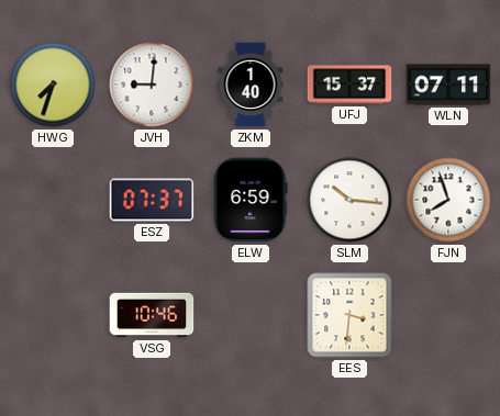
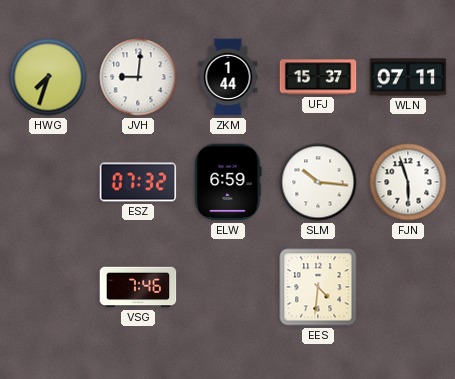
ZKM: 1:40 -> 1:44 (228, 77)
ESZ: 07:37 -> 07:32 (138, 182)
FJN: 7:57 -> 5:57 (408, 182)
VSG: 10:46 -> 7:46 (138, 287)
EES: 3:31 -> 4:31 (318, 287)
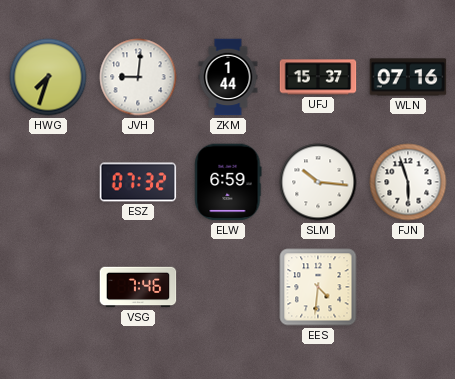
WLN: 07:11 -> 07:16 (408, 77)
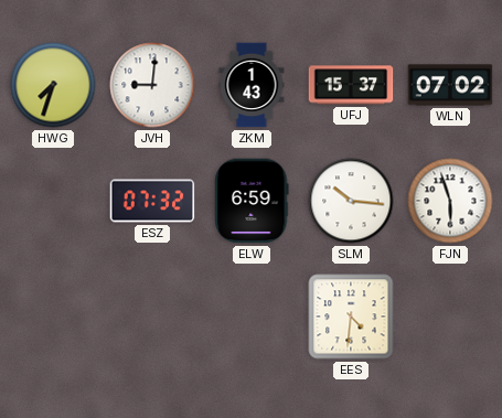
ZKM: 1:44 -> 1:43 (252, 85)
WLN: 07:16 -> 07:02 (450, 85)
VSG: 7:46 -> none (138, 287)
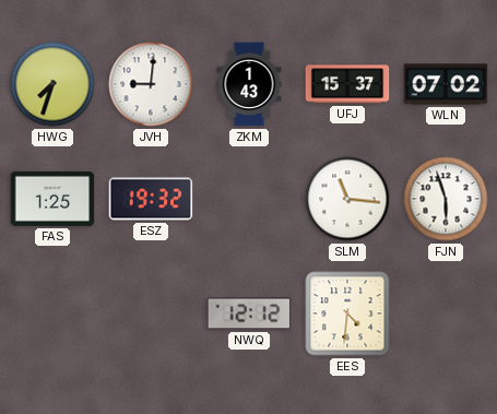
FAS: none -> 1:25 (52, 199)
ESZ: 07:32 -> 19:32 (151, 199)
ELW: 6:59 -> none (252, 201)
SLM: 10:16 -> 11:16 (347, 199)
NWQ: none -> 12:12 (249, 314)
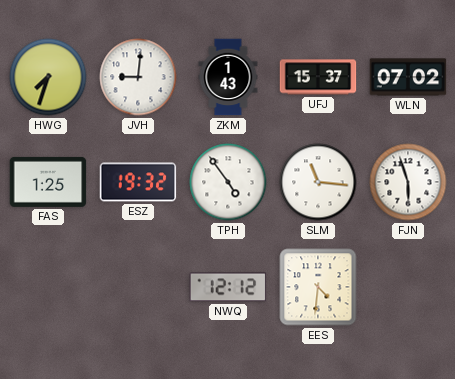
TPH: none -> 4:54 (228, 182)
